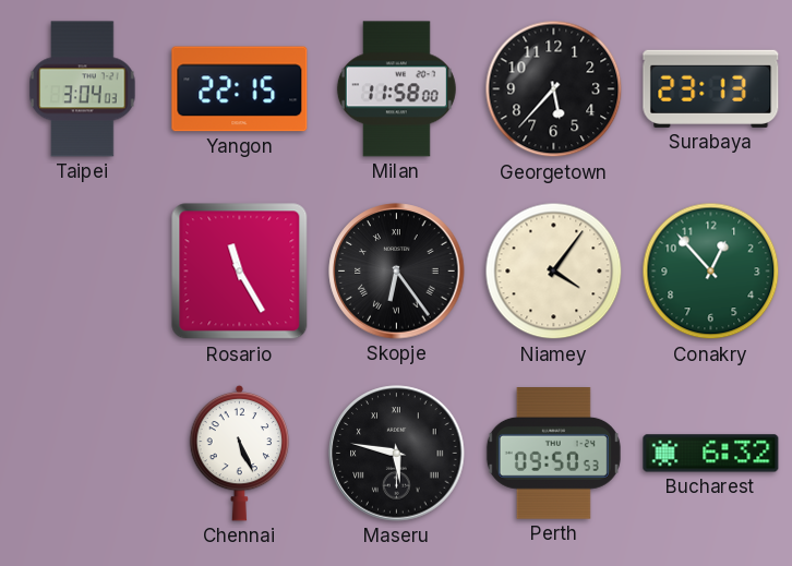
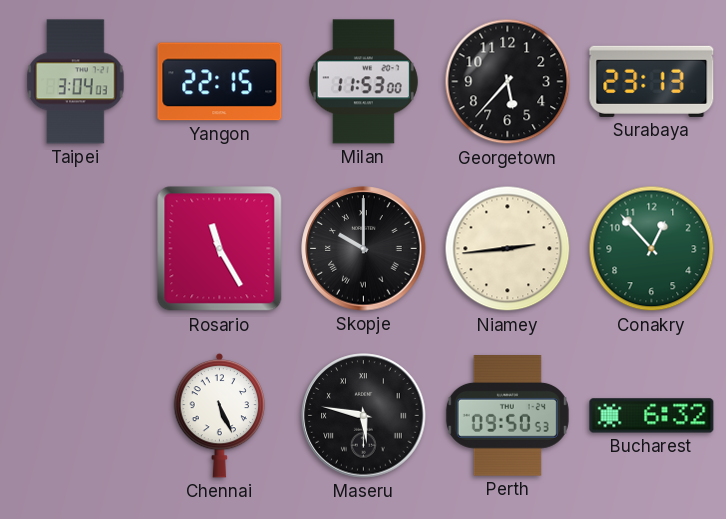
Milan: 11:58 -> 11:53 (363, 82)
Skopje: 6:24 -> 10:00 (364, 249)
Niamey: 4:06 -> 2:44 (508, 249)
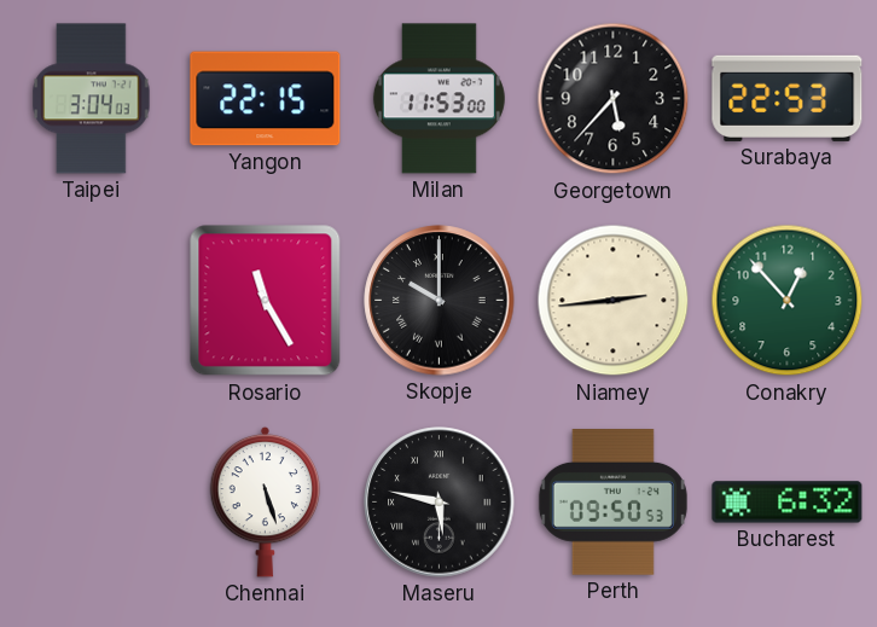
Surabaya: 23:13 -> 22:53 (788, 98)
Chennai: 5:26 -> 5:27 (266, 501)
